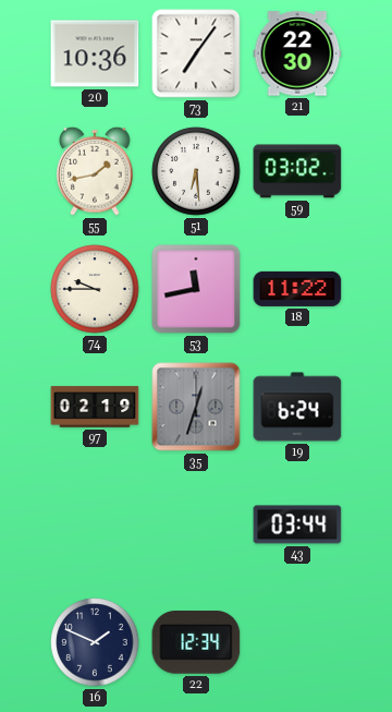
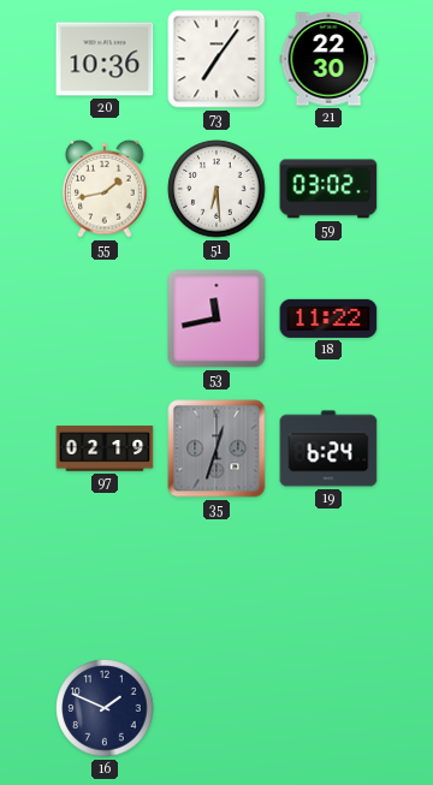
74: 9:45 -> none (95, 289)
43: 03:44 -> none (297, 524)
22: 12:34 -> none (196, 642)
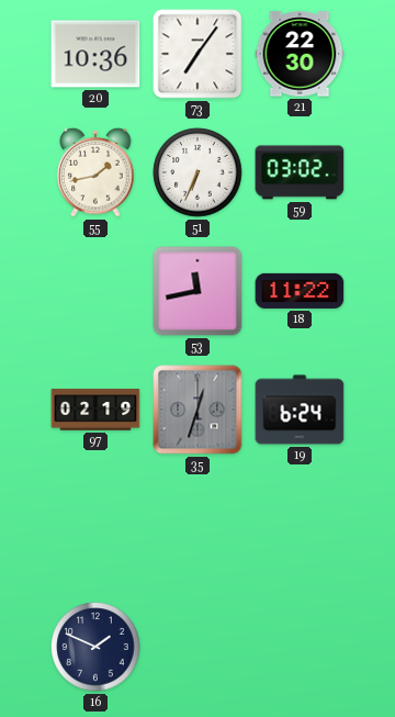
51: 6:29 -> 6:34 (198, 172)
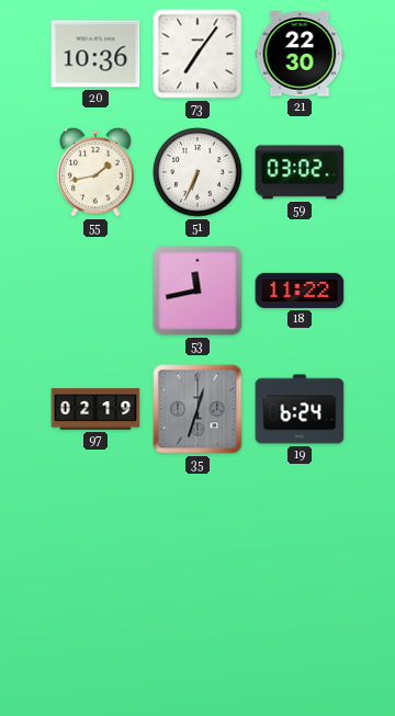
16: 1:49 -> none (95, 647)
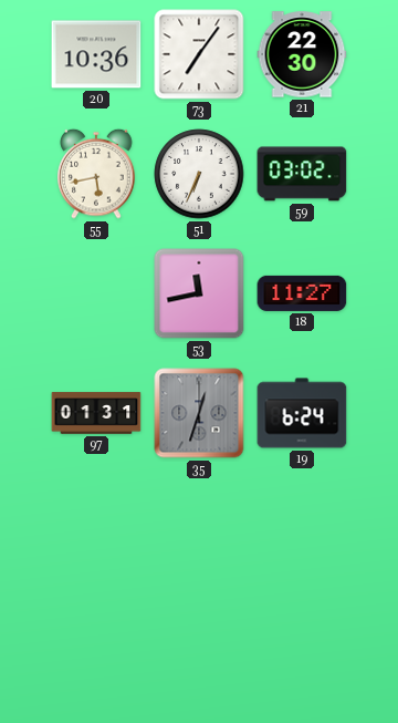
55: 1:43 -> 5:43 (96, 174)
18: 11:22 -> 11:27 (302, 293)
97: 02:19 -> 01:31 (96, 413)
